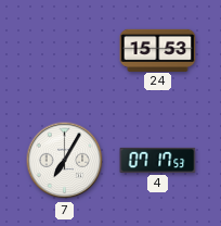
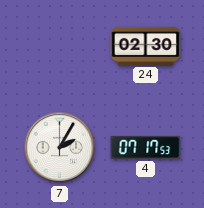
24: 15:53 -> 02:30 (146, 46)
7: 7:05 -> 2:05 (60, 148)
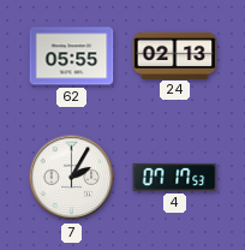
62: none -> 05:55 (72, 56)
24: 02:30 -> 02:13 (175, 55)
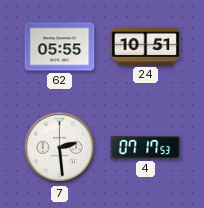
24: 02:13 -> 10:51 (146, 46)
7: 2:05 -> 2:29 (60, 148)
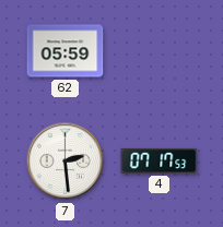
62: 05:55 -> 05:59 (66, 51)
24: 10:51 -> none (146, 46)
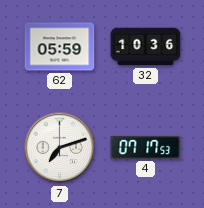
32: none -> 10:36 (146, 47)
7: 2:29 -> 7:12 (60, 148)
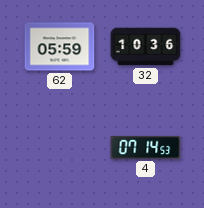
7: 7:12 -> none (60, 148)
4: 07:17 -> 07:14 (146, 147)
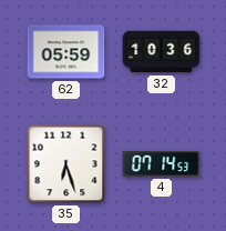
35: none -> 6:27 (66, 164)
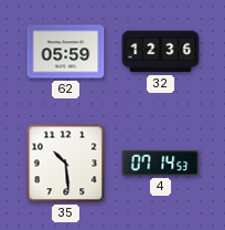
32: 10:36 -> 12:36 (161, 52)
35: 6:27 -> 10:29 (66, 164)
